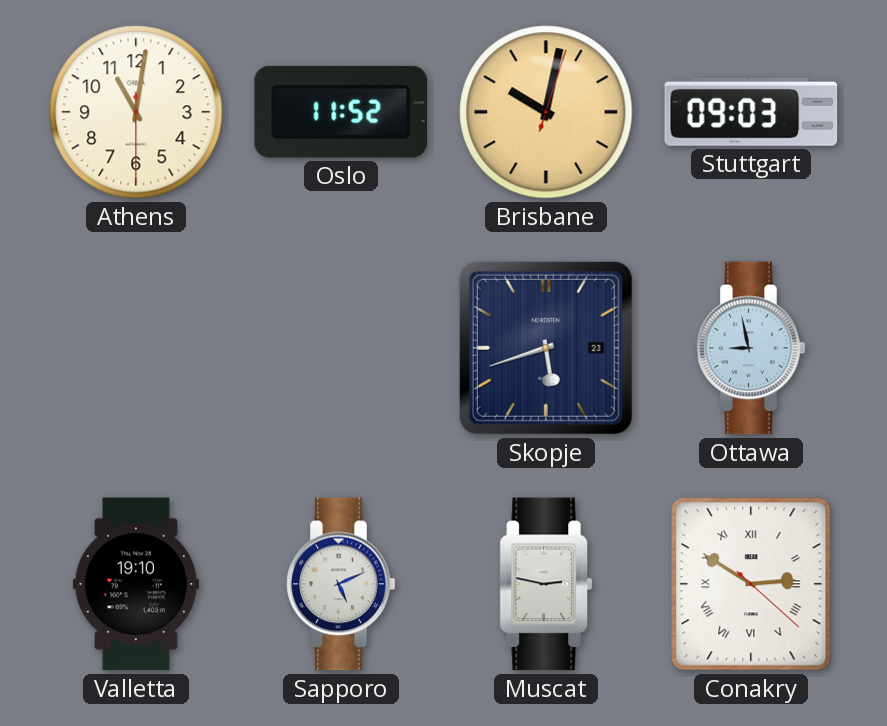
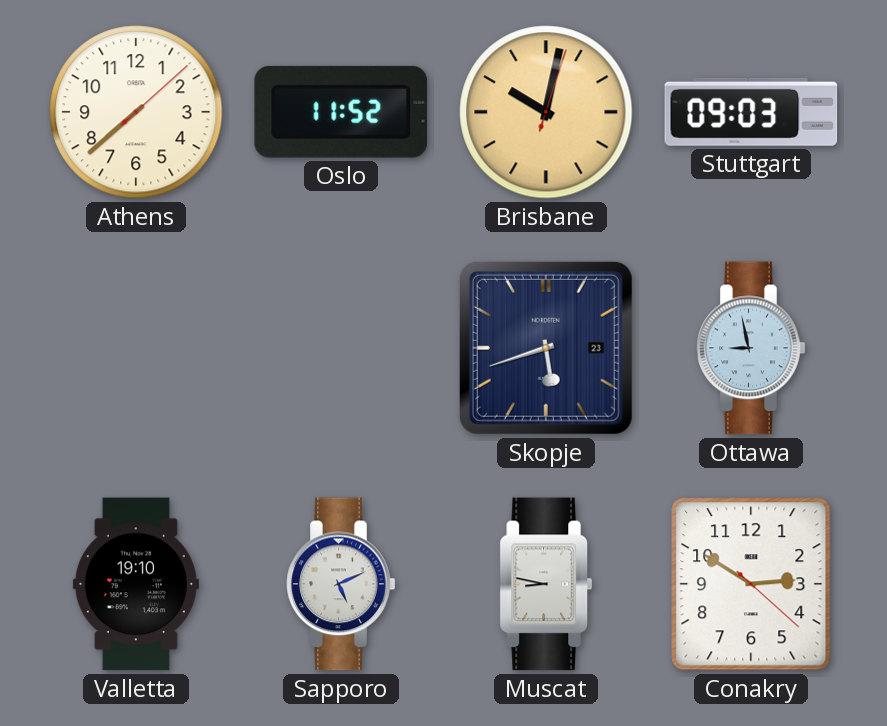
Athens: 11:01 -> 7:38 (136, 112)
Muscat: 2:47 -> 8:47 (545, 584)
Conakry numerals: Roman -> Arabic (751, 584)
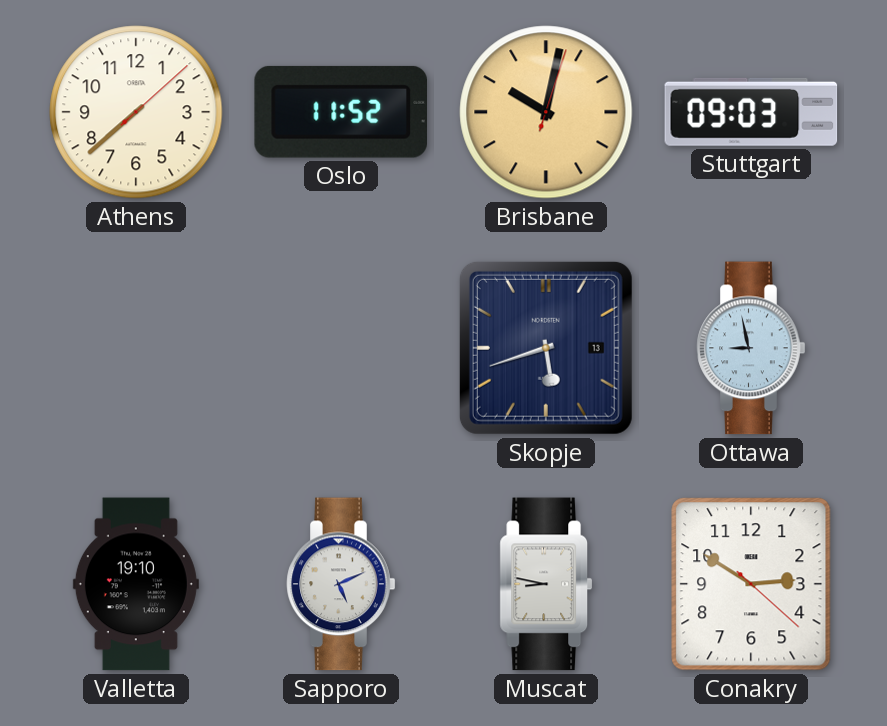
Skopje date: 23 -> 13 (546, 348)
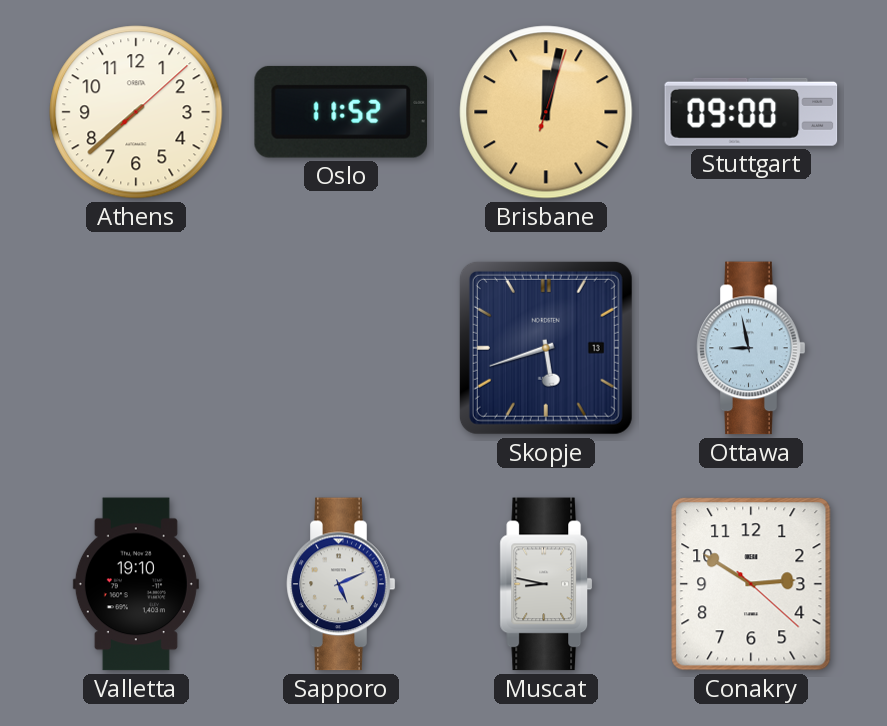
Brisbane: 10:02 -> 12:02 (546, 112)
Stuttgart: 09:03 -> 09:00 (751, 112)
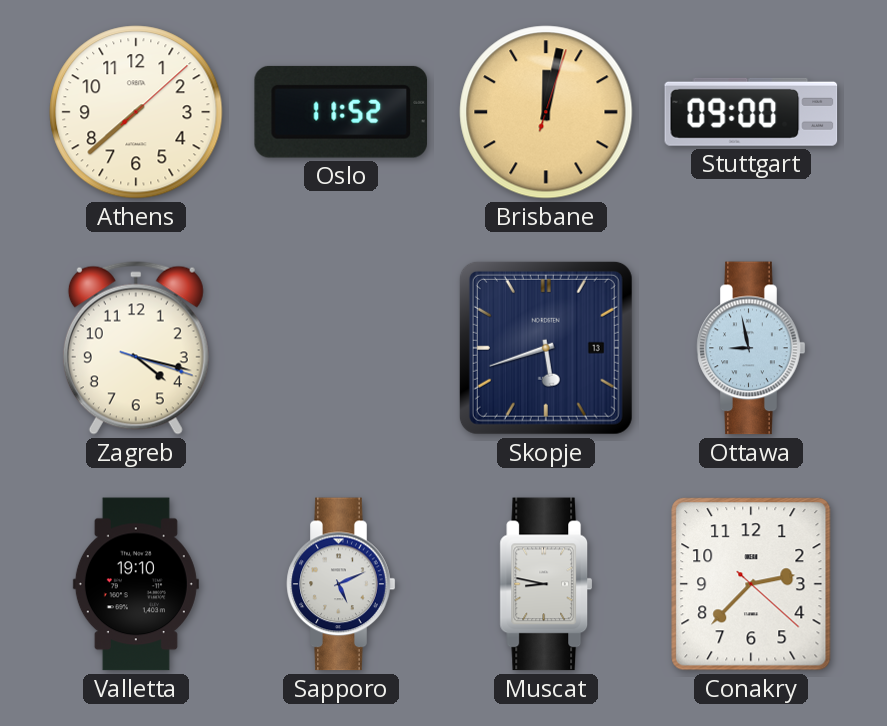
Zagreb: none -> 4:17 (136, 348)
Conakry: 2:50 -> 2:37 (751, 584)
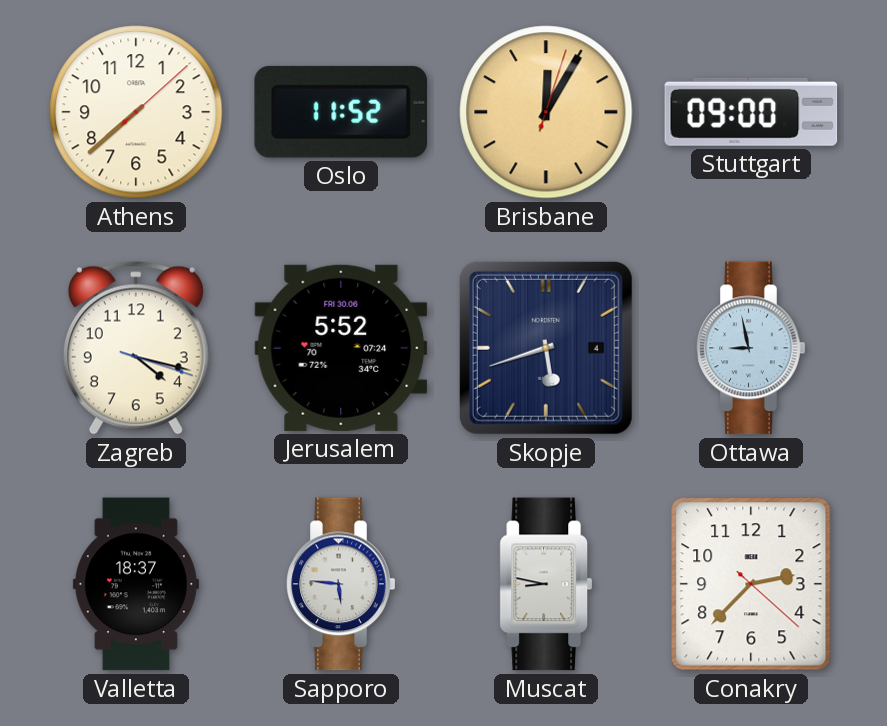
Brisbane: 12:02 -> 12:05 (546, 112)
Jerusalem: none -> 5:52 (341, 348)
Skopje date: 13 -> 4 (546, 348)
Valletta: 19:10 -> 18:37 (136, 584)
Sapporo: 5:11 -> 5:46 (341, 584)
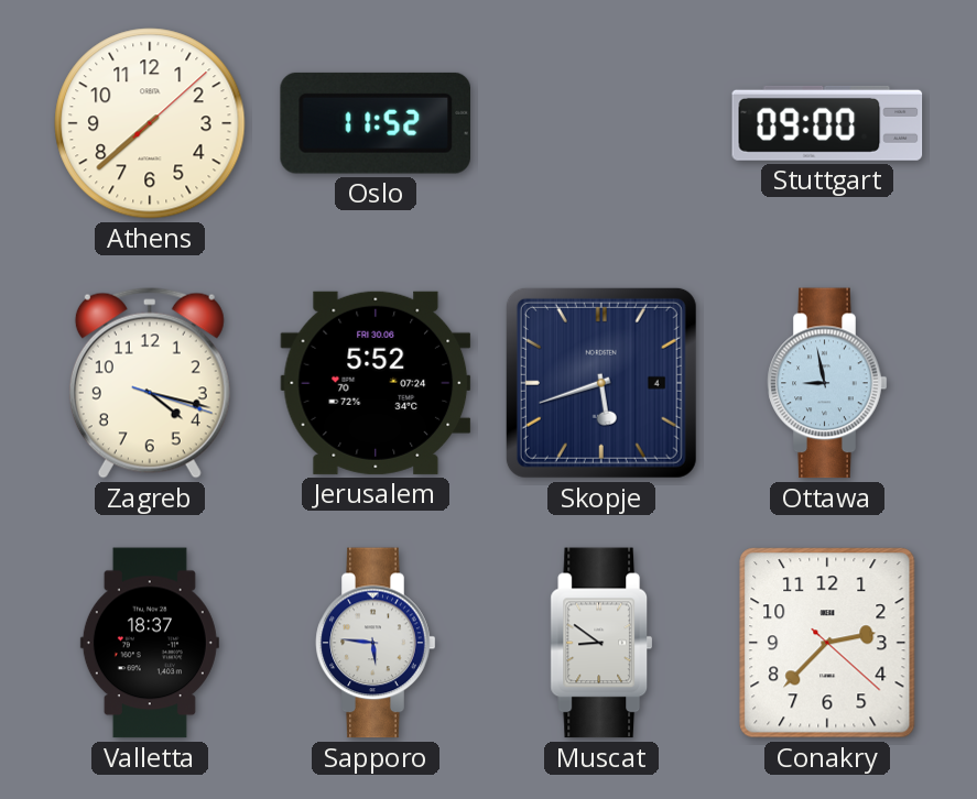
Brisbane: 12:05 -> none (546, 112)
Muscat: 8:47 -> 8:51 (600, 643)
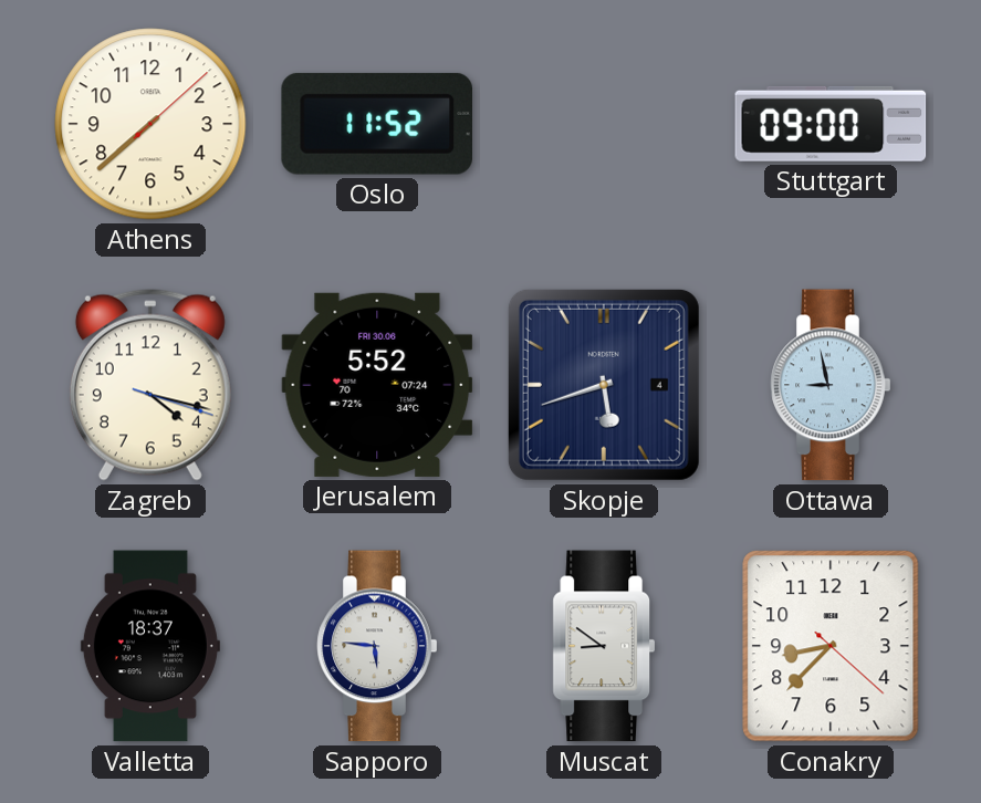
Conakry: 2:37 -> 8:37 (831, 646)
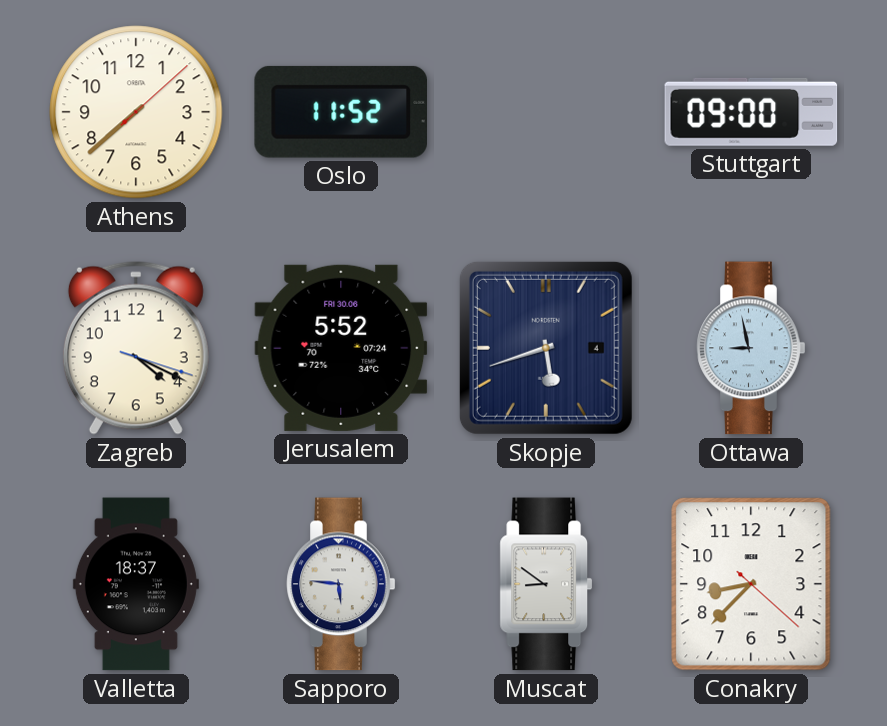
Zagreb: 4:17 -> 4:19 (136, 348)
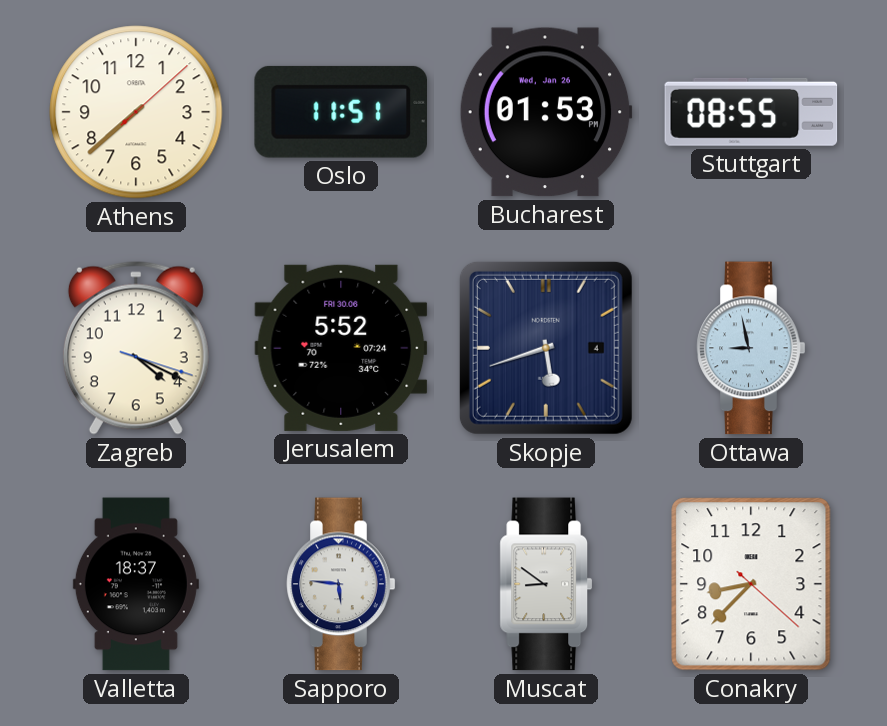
Oslo: 11:52 -> 11:51 (341, 112)
Bucharest: none -> 01:53 (546, 112)
Stuttgart: 09:00 -> 08:55 (751, 112)
